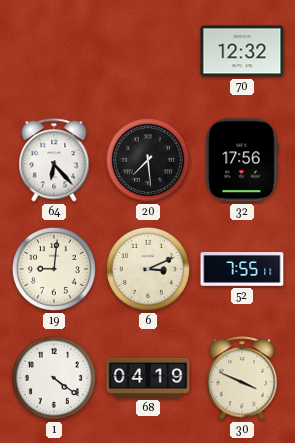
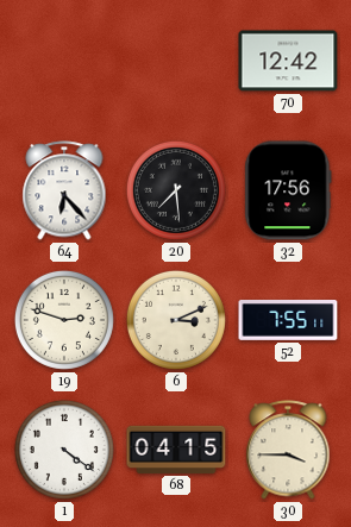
70: 12:32 -> 12:42 (288, 61)
19: 9:01 -> 2:48 (64, 320)
68: 04:19 -> 04:15 (176, 450)
30: 3:49 -> 3:45 (288, 450)
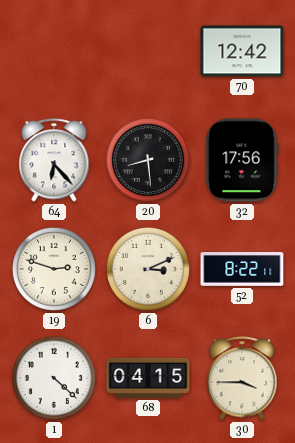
20: 7:29 -> 8:29 (148, 160)
52: 7:55 -> 8:22 (242, 270)
1: 4:21 -> 4:22 (54, 378)
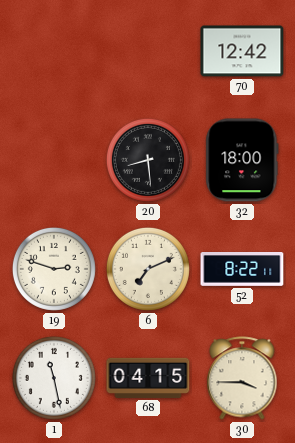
64: 6:23 -> none (54, 160)
32: 17:56 -> 18:00 (242, 160)
6: 3:11 -> 7:11 (148, 269)
1: 4:22 -> 11:28 (54, 378)
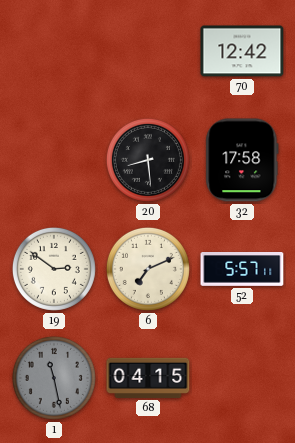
32: 18:00 -> 17:58 (242, 160)
19: 2:48 -> 2:51 (54, 269)
52: 8:22 -> 5:57 (242, 270)
1 dial: white -> grey (54, 378)
30: 3:45 -> none (242, 378)
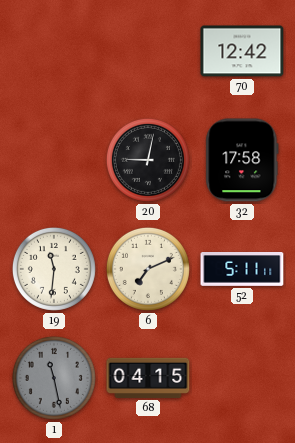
20: 8:29 -> 9:02 (148, 160)
19: 2:51 -> 11:31 (54, 269)
52: 5:57 -> 5:11 (242, 270)
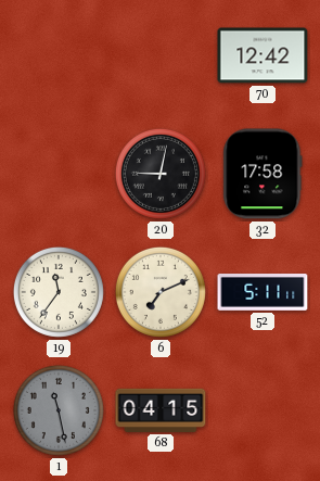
19: 11:31 -> 11:36 (59, 292)
